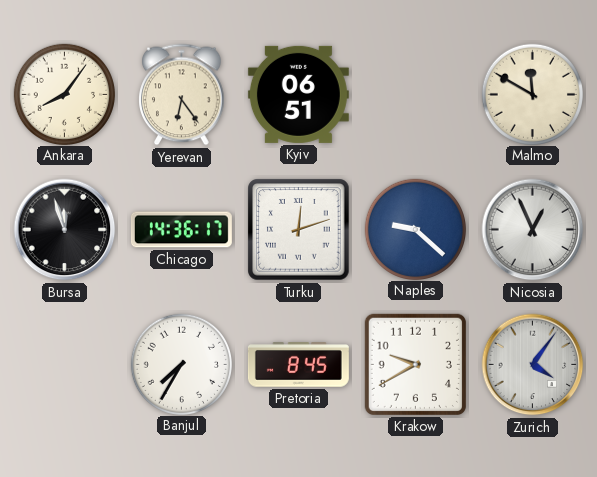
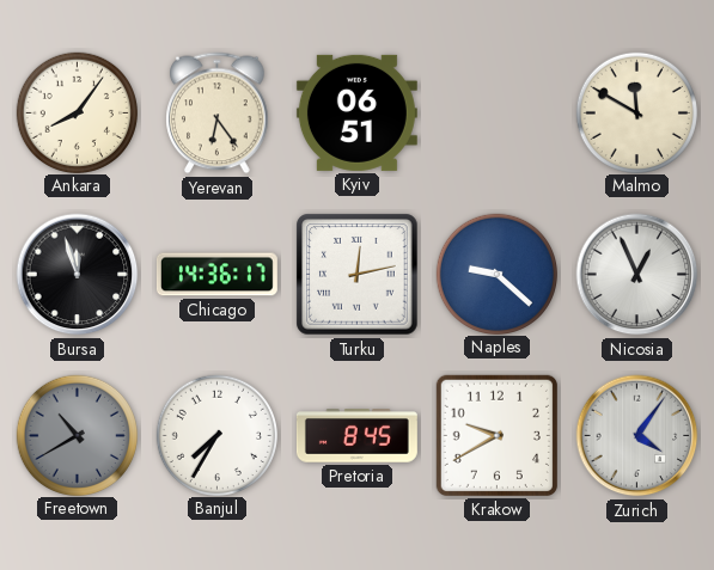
Turku: 12:12 -> 12:13 (358, 275)
Freetown: none -> 10:40 (77, 435)
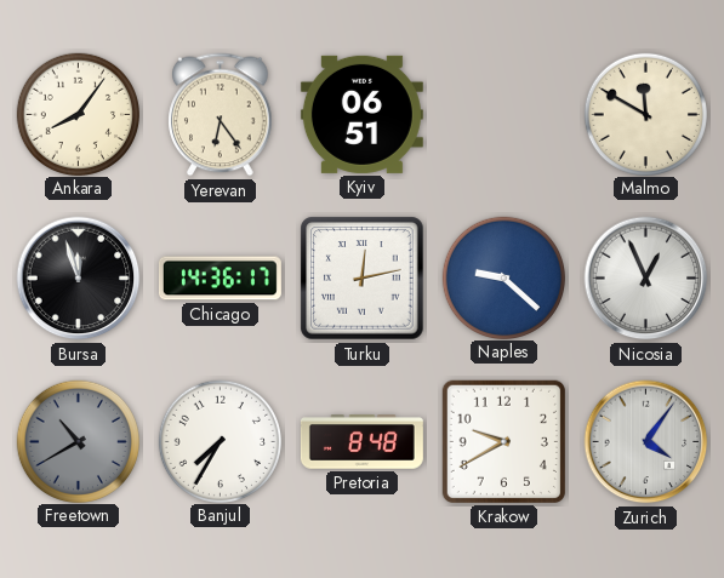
Pretoria: 8:45 -> 8:48 (361, 442)
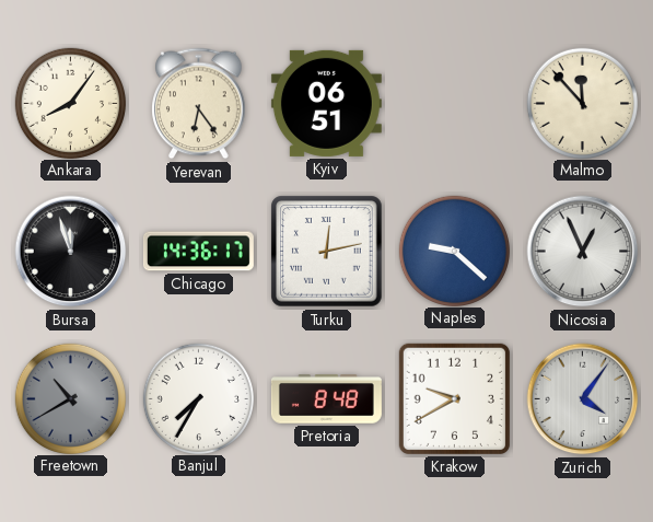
Malmo: 11:50 -> 11:53 (582, 103)
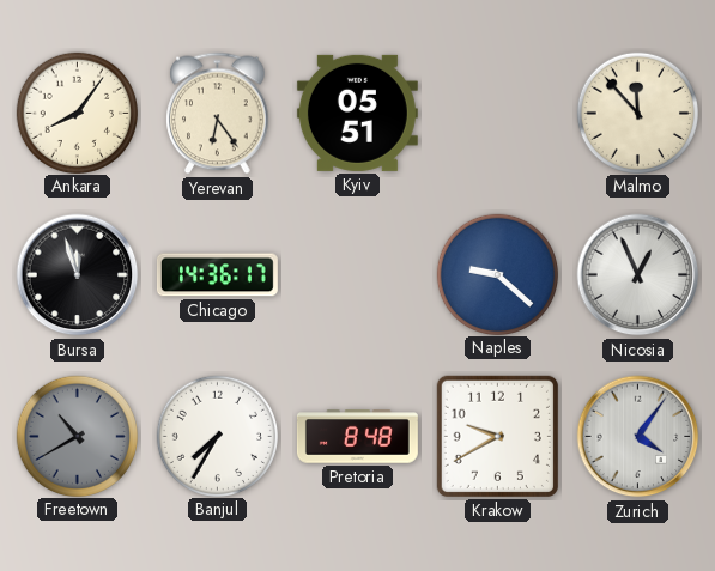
Kyiv: 06:51 -> 05:51 (357, 113)
Turku: 12:13 -> none (327, 252)
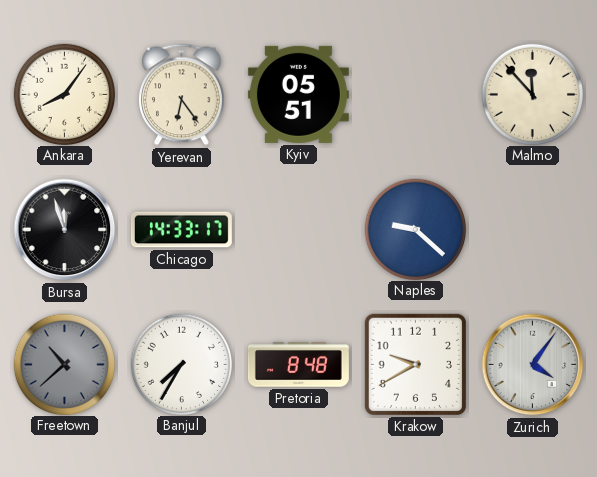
Chicago: 14:36 -> 14:33 (181, 230)
Nicosia: 12:56 -> none (638, 275)
Freetown: 10:40 -> 10:38 (64, 364)
